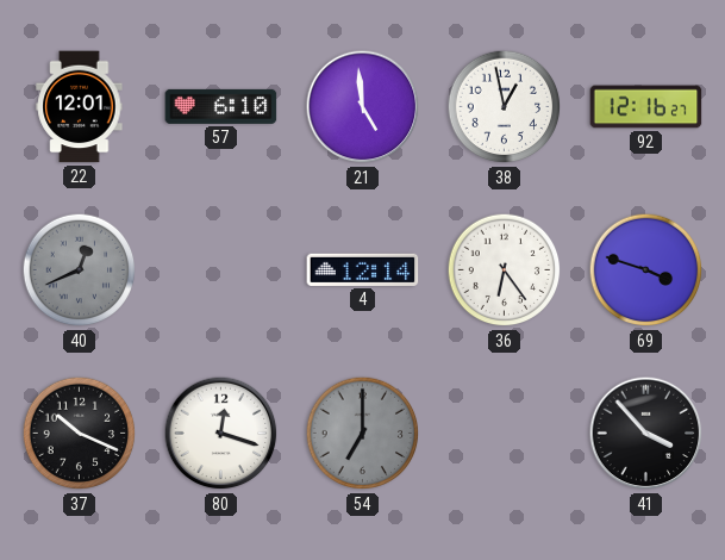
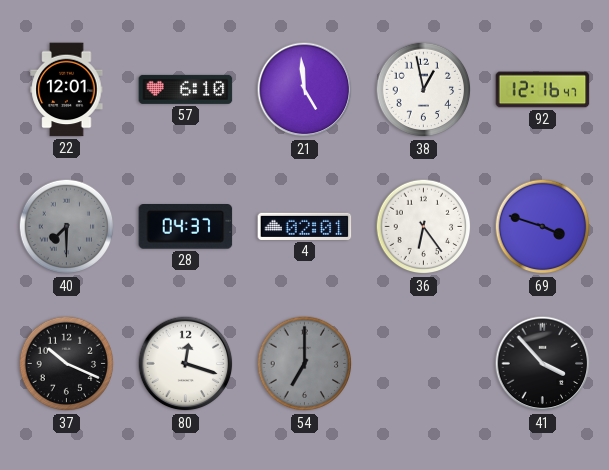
92: 12:16:27 -> 12:16:47 (543, 90)
40: 12:41 -> 7:30 (67, 227)
28: none -> 04:37 (186, 227)
4: 12:14 -> 02:01 (305, 226)
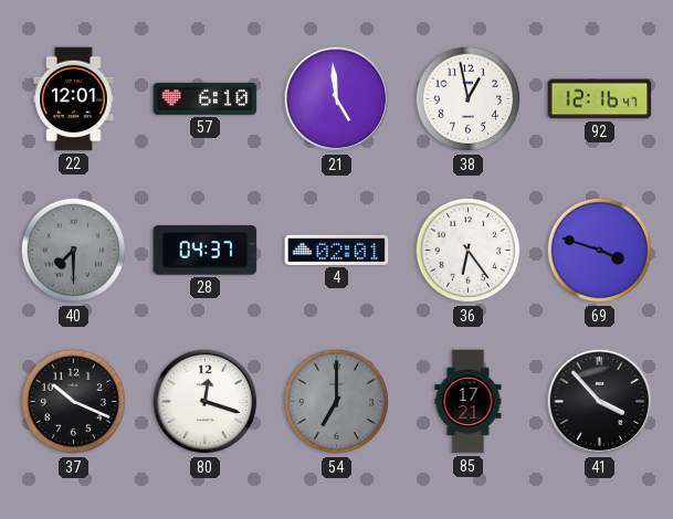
85: none -> 17:21 (469, 402)
